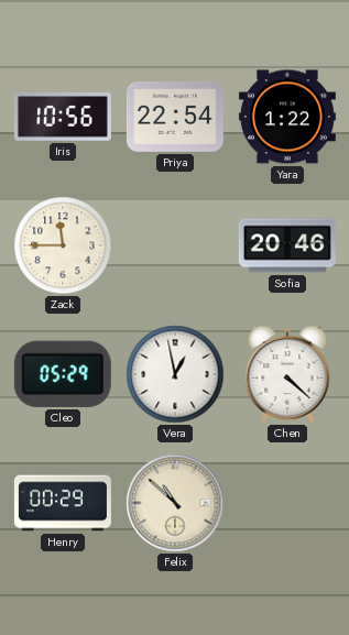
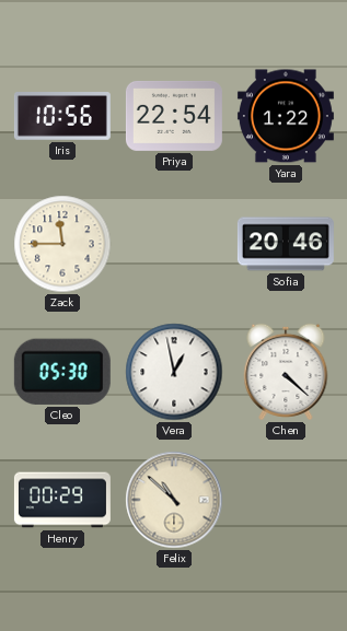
Cleo: 05:29 -> 05:30 (62, 372)
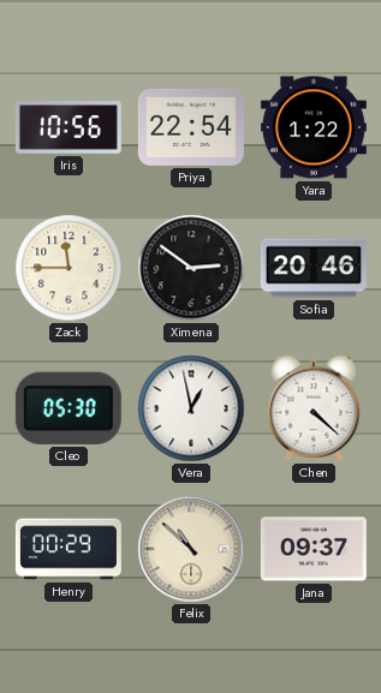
Ximena: none -> 2:51 (191, 268)
Jana: none -> 09:37 (314, 549)
